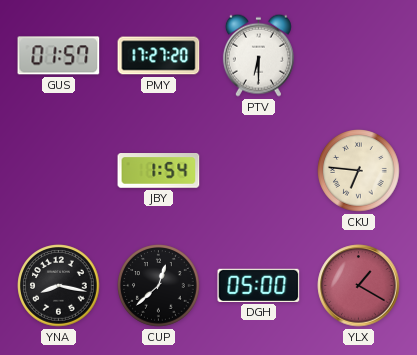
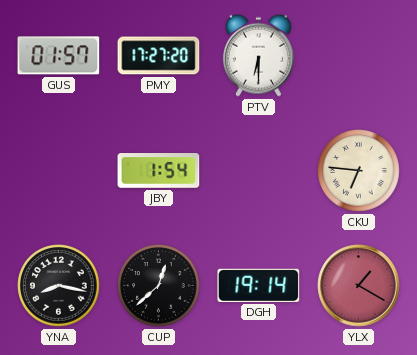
DGH: 05:00 -> 19:14 (259, 285)
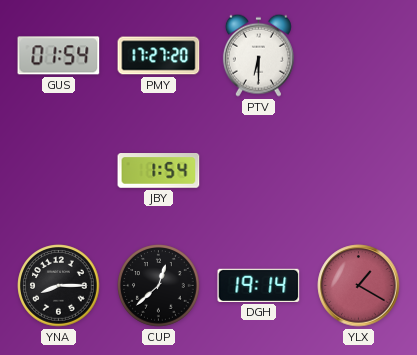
GUS: 01:57 -> 01:54 (59, 56)
CKU: 6:46 -> none (359, 171)
YNA: 8:17 -> 8:15 (59, 286)
